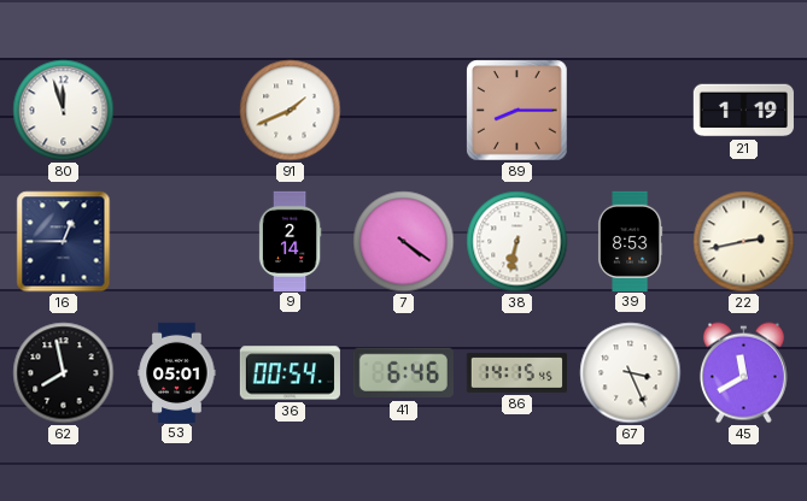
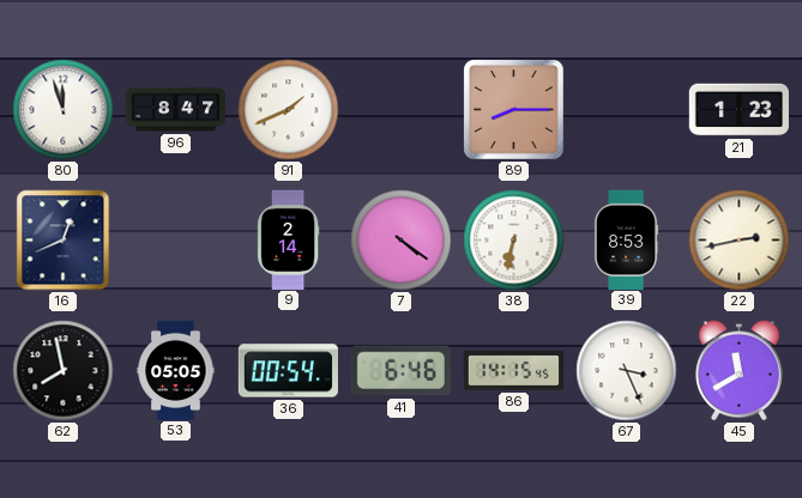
96: none -> 8:47 (175, 110)
21: 1:19 -> 1:23 (738, 110)
16: 12:45 -> 12:41 (64, 241)
53: 05:01 -> 05:05 (176, 370)
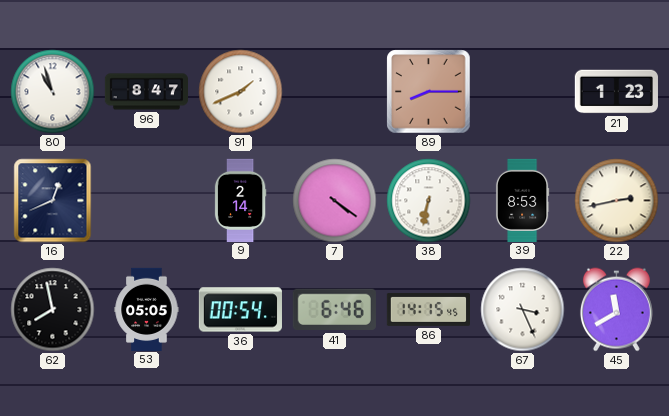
80: 11:57 -> 10:57 (53, 92)
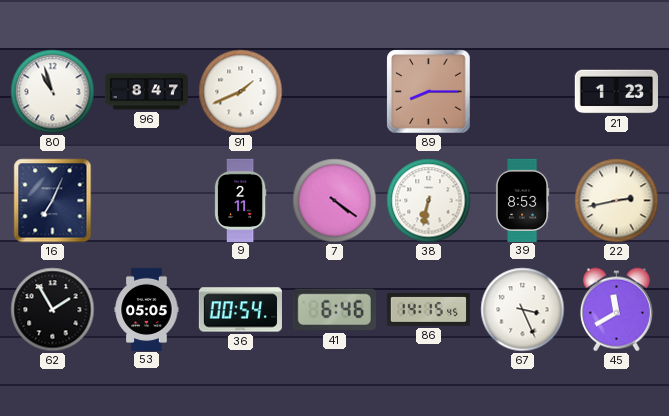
16: 12:41 -> 7:04 (53, 201)
9: 2:14 -> 2:11 (240, 200)
62: 7:58 -> 1:55 (53, 310)
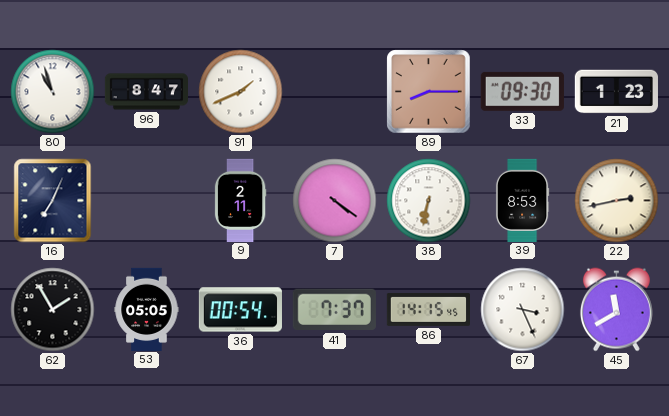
33: none -> 09:30 (522, 91)
41: 6:46 -> 7:37 (334, 310)
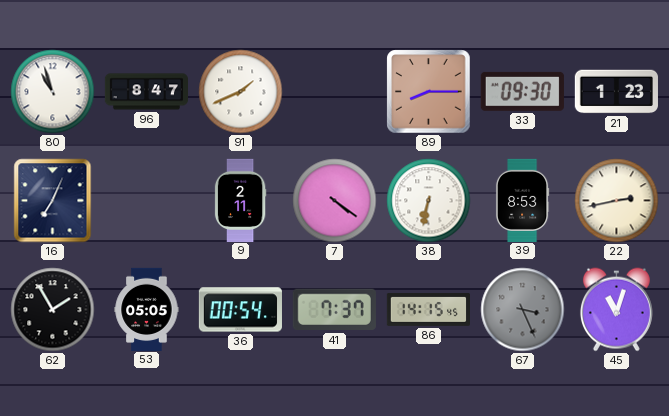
67 dial: white -> grey (523, 310)
45: 11:40 -> 11:03 (616, 310)
